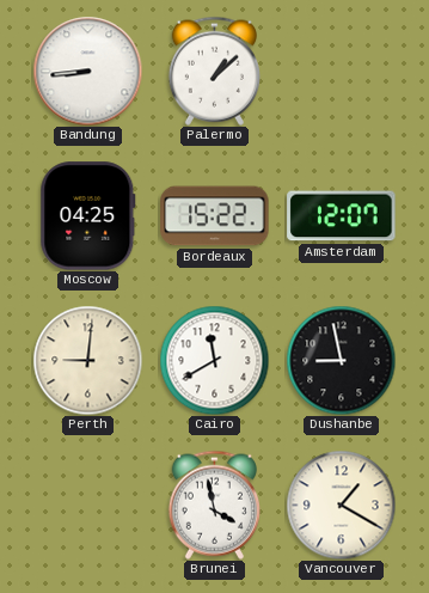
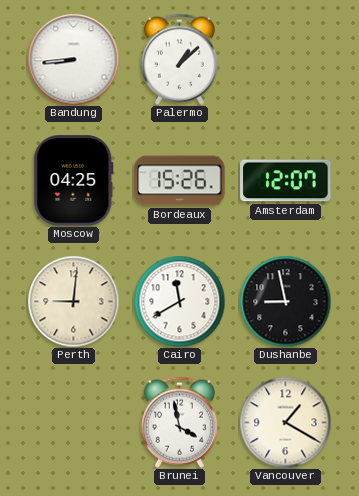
Bordeaux: 15:22 -> 15:26 (180, 181)
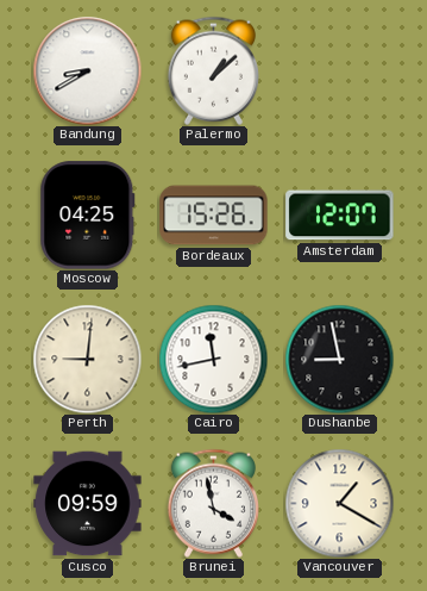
Bandung: 8:44 -> 8:40 (87, 70)
Cairo: 11:40 -> 11:43 (213, 359)
Cusco: none -> 09:59 (88, 504)
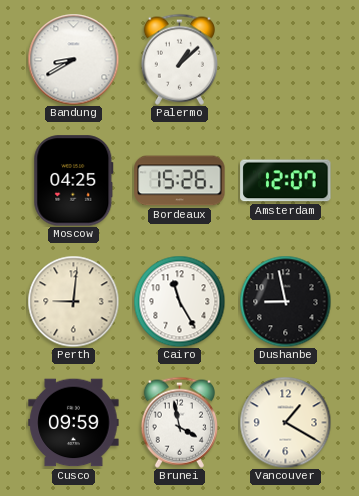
Cairo: 11:43 -> 11:25 (179, 301)
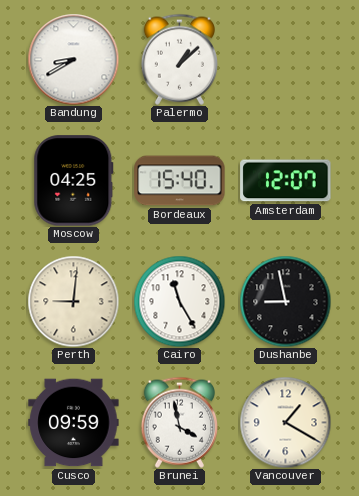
Bordeaux: 15:26 -> 15:40 (180, 181)
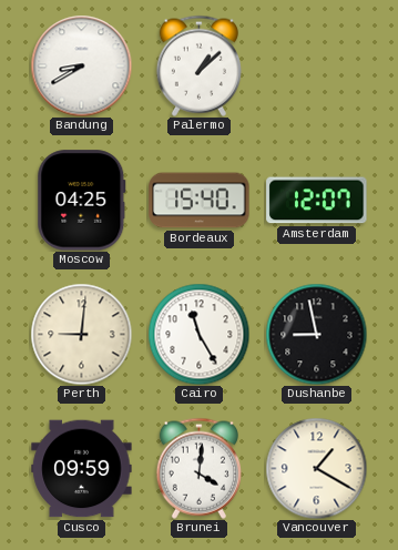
Brunei: 3:58 -> 4:01 (198, 468)
